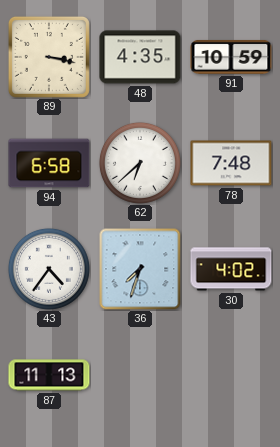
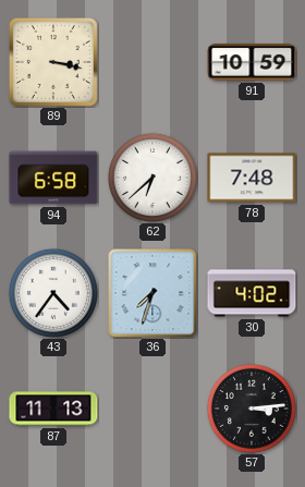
48: 4:35 -> none (140, 57)
57: none -> 3:14 (252, 409)
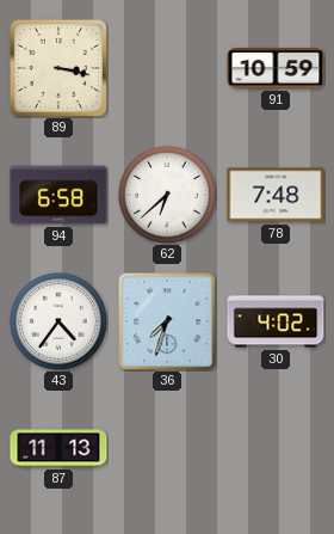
57: 3:14 -> none (252, 409)
